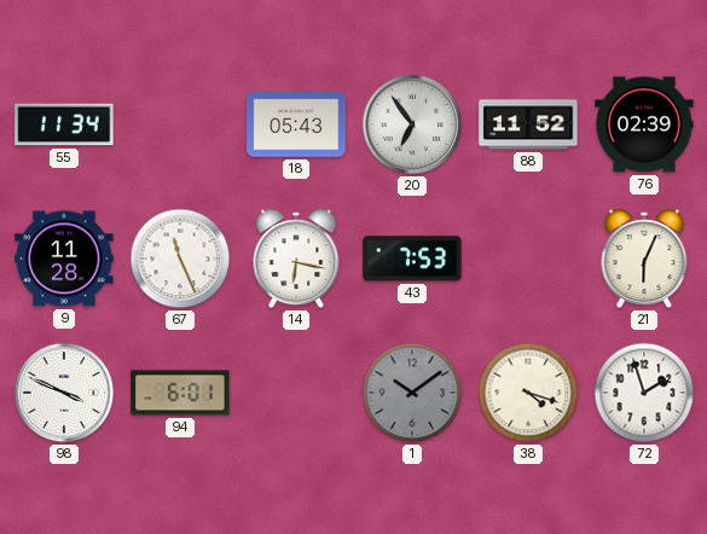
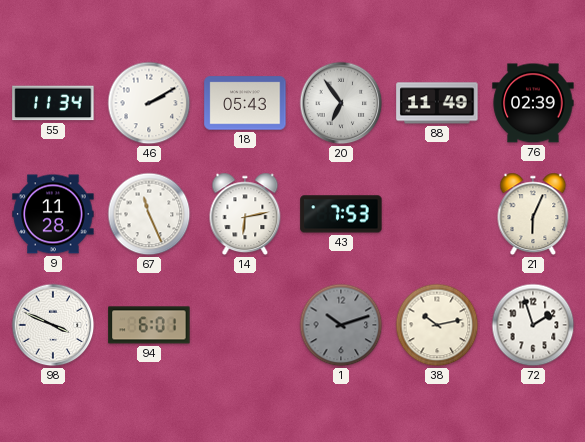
46: none -> 2:10 (149, 103)
88: 11:52 -> 11:49 (437, 103)
14: 6:17 -> 6:13 (245, 214)
1: 10:09 -> 10:12 (341, 325)
38: 4:18 -> 10:13 (437, 325)
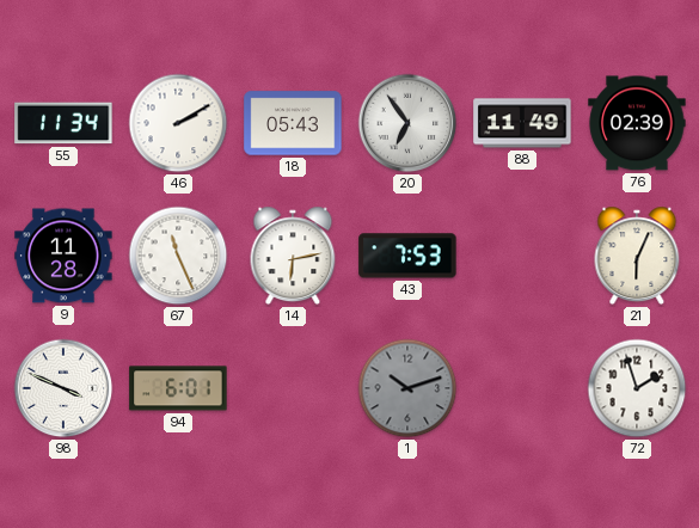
38: 10:13 -> none (437, 325)
